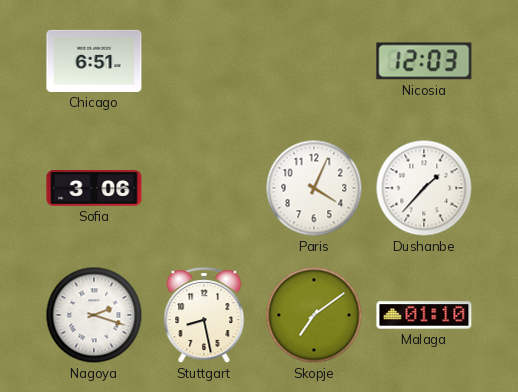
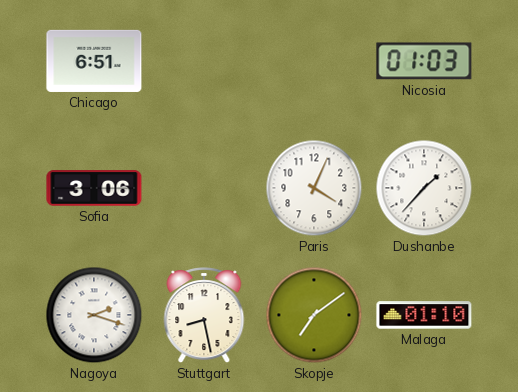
Nicosia: 12:03 -> 01:03 (424, 61)
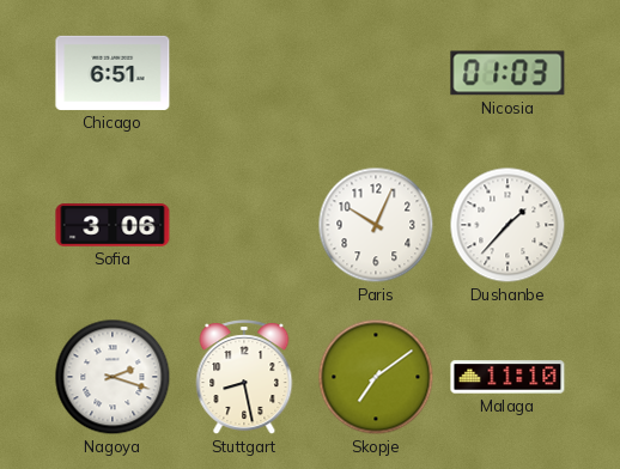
Paris: 4:04 -> 10:04 (376, 225)
Malaga: 01:10 -> 11:10 (507, 377)
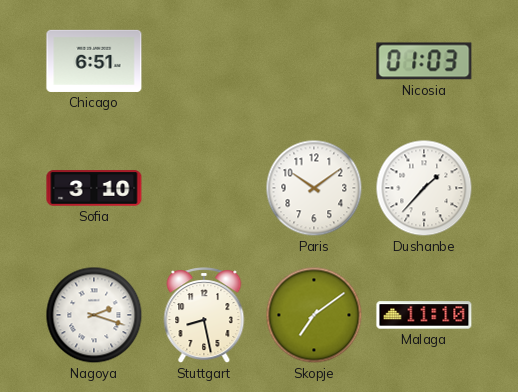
Sofia: 3:06 -> 3:10 (94, 188)
Paris: 10:04 -> 10:09 (314, 188)
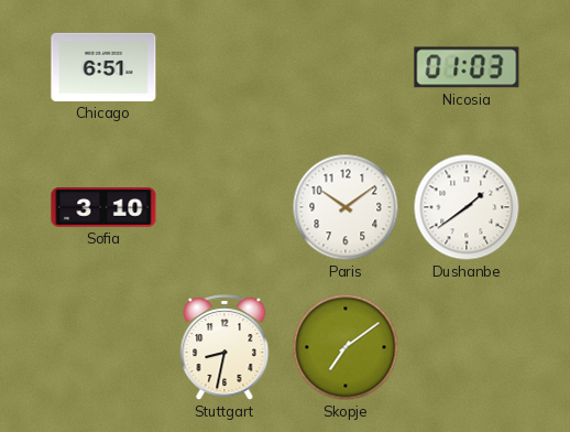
Dushanbe: 1:37 -> 1:39 (467, 207)
Nagoya: 2:18 -> none (94, 315)
Stuttgart: 8:28 -> 8:32 (224, 348)
Malaga: 11:10 -> none (424, 315)
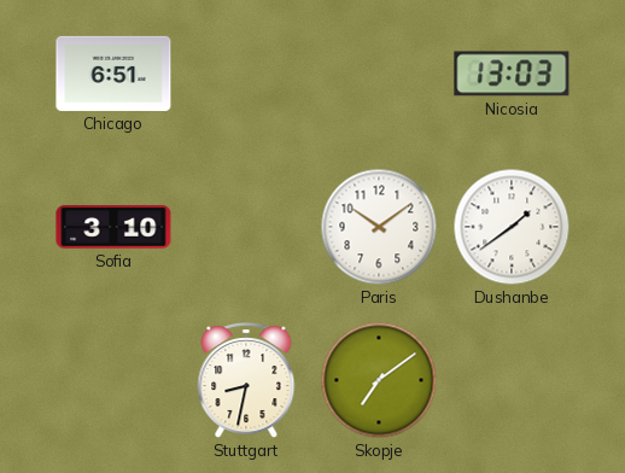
Nicosia: 01:03 -> 13:03 (512, 74)
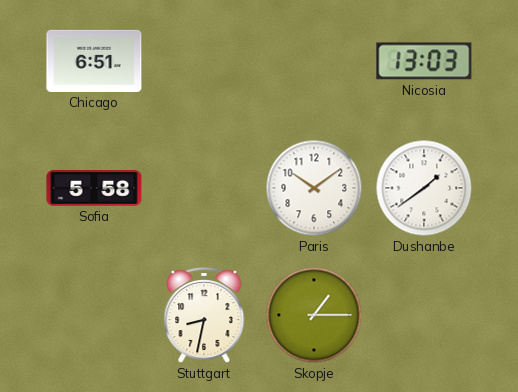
Sofia: 3:10 -> 5:58 (94, 188)
Skopje: 7:09 -> 1:15 (314, 315)
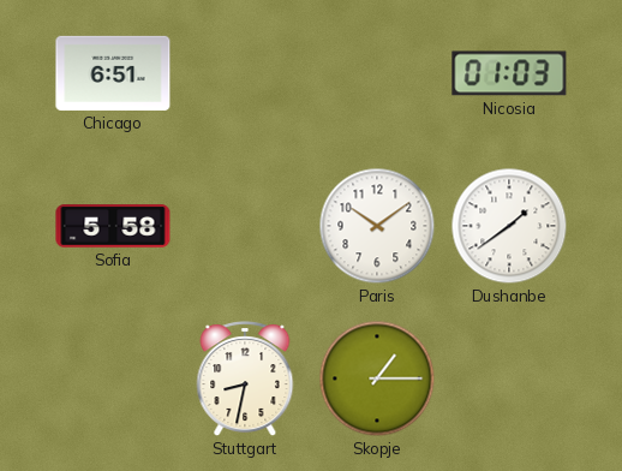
Nicosia: 13:03 -> 01:03 (509, 73)
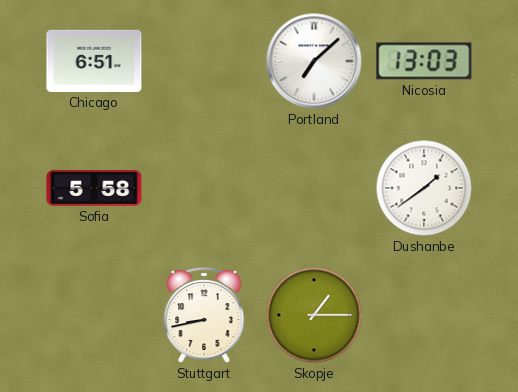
Portland: none -> 7:08 (314, 61)
Nicosia: 01:03 -> 13:03 (424, 61)
Paris: 10:09 -> none (377, 226)
Stuttgart: 8:32 -> 8:43 (204, 316)
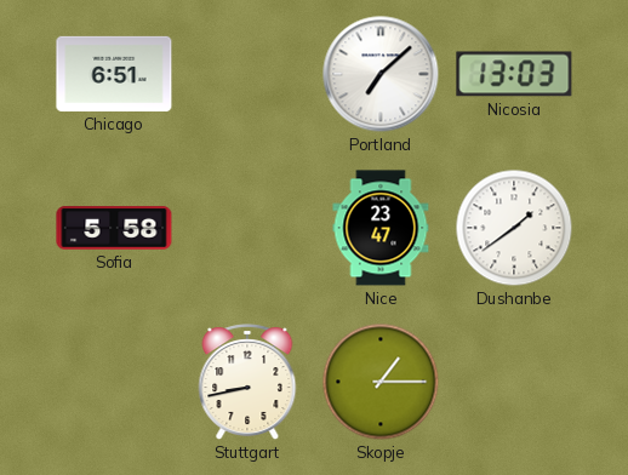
Nice: none -> 23:47 (381, 228)
